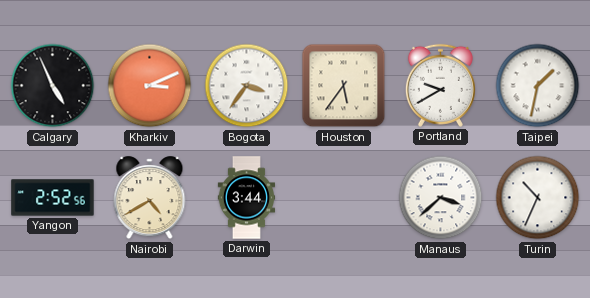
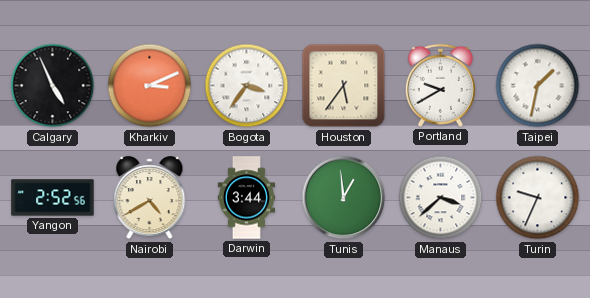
Tunis: none -> 12:59 (344, 198)
Turin: 10:34 -> 9:34 (538, 198)
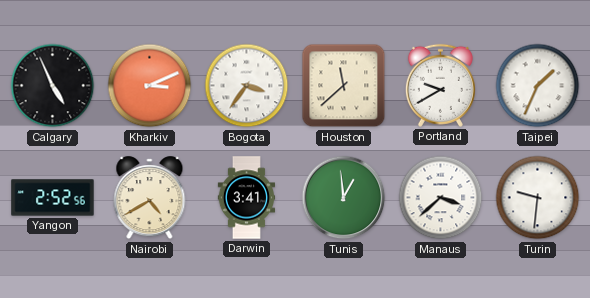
Houston: 5:36 -> 11:38 (344, 86)
Taipei: 1:32 -> 1:34 (538, 86)
Darwin: 3:44 -> 3:41 (247, 198)
Turin: 9:34 -> 9:31 (538, 198)
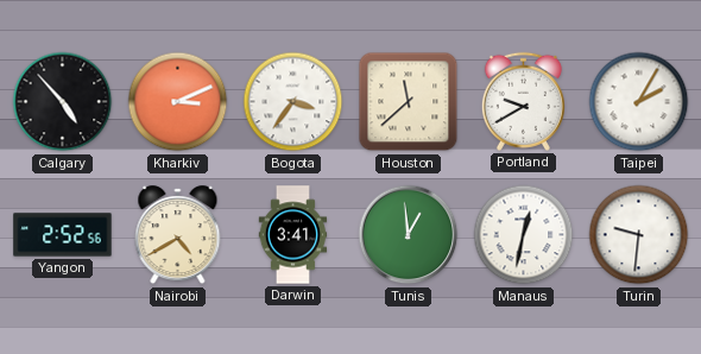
Calgary: 4:56 -> 4:53 (63, 102)
Taipei: 1:34 -> 2:05 (639, 102)
Manaus: 3:38 -> 12:32 (524, 235)
